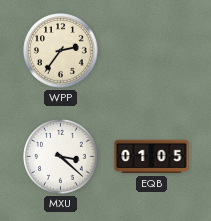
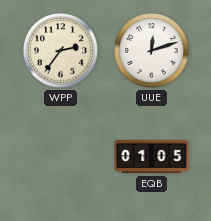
UUE: none -> 12:12 (152, 51)
MXU: 3:22 -> none (61, 157)
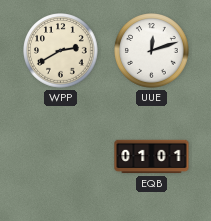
WPP: 2:36 -> 2:40 (61, 51)
EQB: 01:05 -> 01:01 (152, 157)
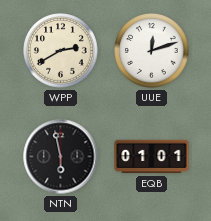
NTN: none -> 5:58 (61, 157)
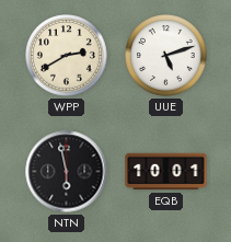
UUE: 12:12 -> 5:12 (166, 56)
EQB: 01:01 -> 10:01 (166, 172)
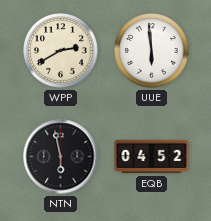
UUE: 5:12 -> 5:59 (152, 51)
EQB: 10:01 -> 04:52 (152, 157)
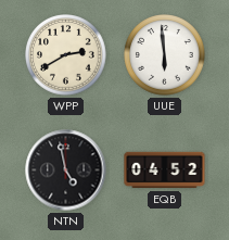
NTN: 5:58 -> 4:58 (66, 170)
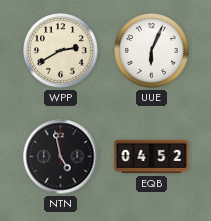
UUE: 5:59 -> 6:04 (152, 51)
